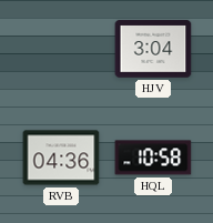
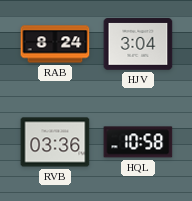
RAB: none -> 8:24 (55, 44)
RVB: 04:36 -> 03:36 (55, 142)
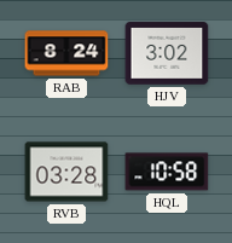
HJV: 3:04 -> 3:02 (167, 53)
RVB: 03:36 -> 03:28 (66, 172)
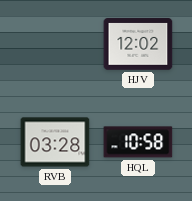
RAB: 8:24 -> none (66, 53)
HJV: 3:02 -> 12:02 (138, 44)
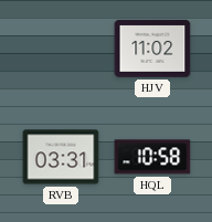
HJV: 12:02 -> 11:02 (152, 49)
RVB: 03:28 -> 03:31 (61, 157)
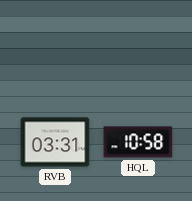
HJV: 11:02 -> none (152, 49)
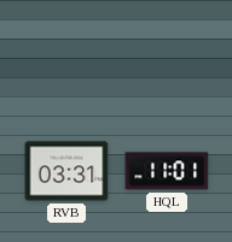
HQL: 10:58 -> 11:01 (167, 171)
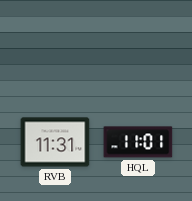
RVB: 03:31 -> 11:31 (55, 142)
